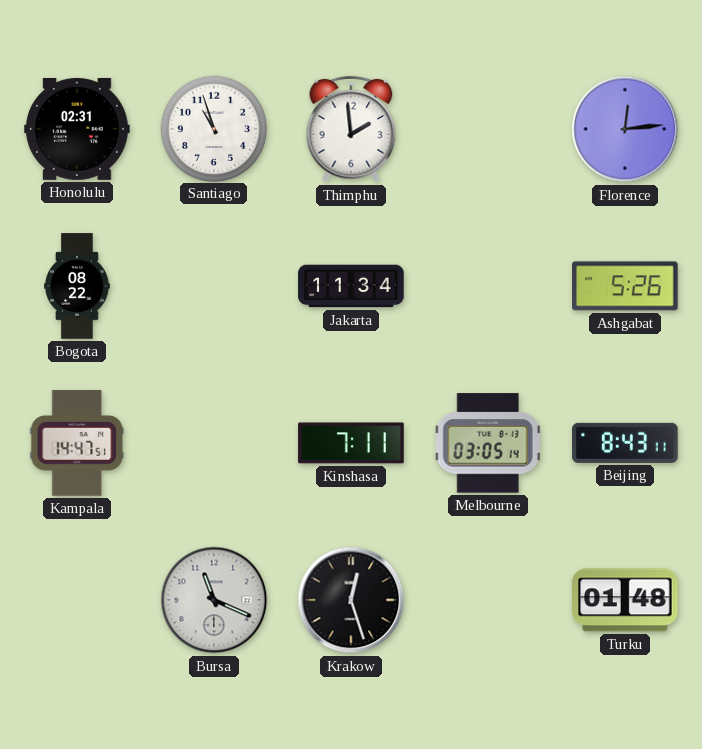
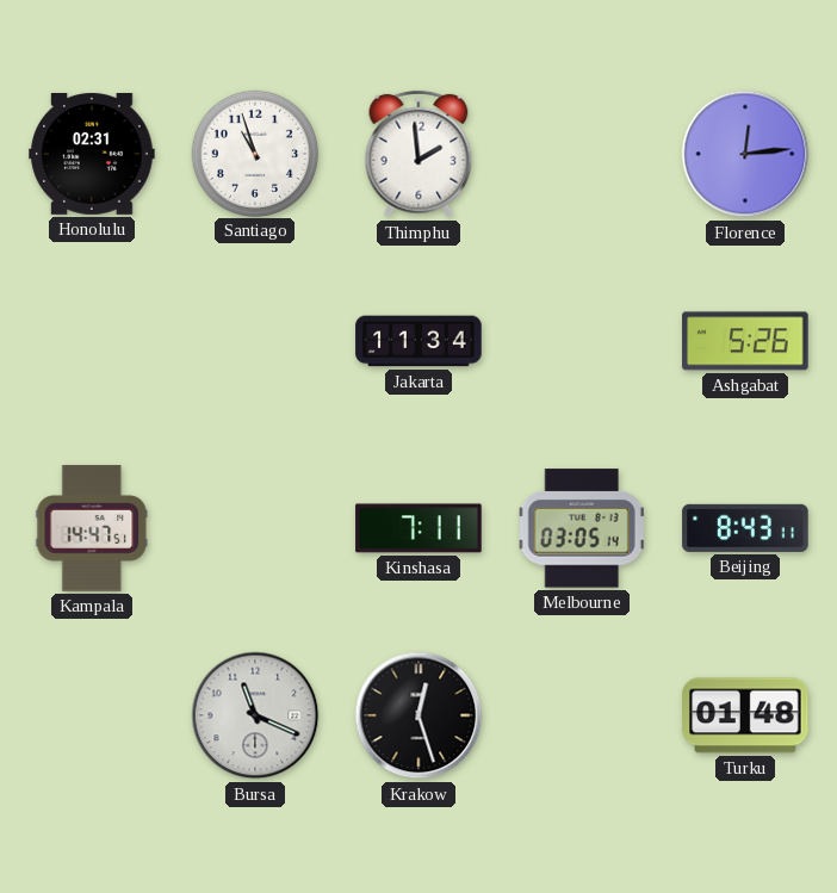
Bogota: 08:22 -> none (77, 286)
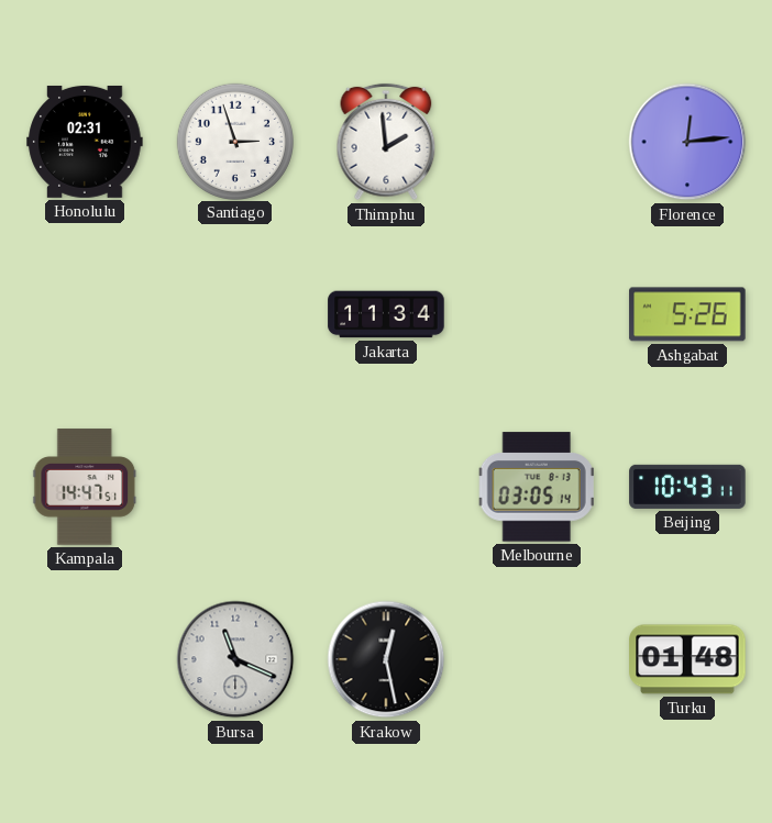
Santiago: 10:57 -> 2:57 (234, 141)
Kinshasa: 7:11 -> none (418, 528)
Beijing: 8:43 -> 10:43 (687, 487)
Krakow: 12:27 -> 12:28 (386, 659)
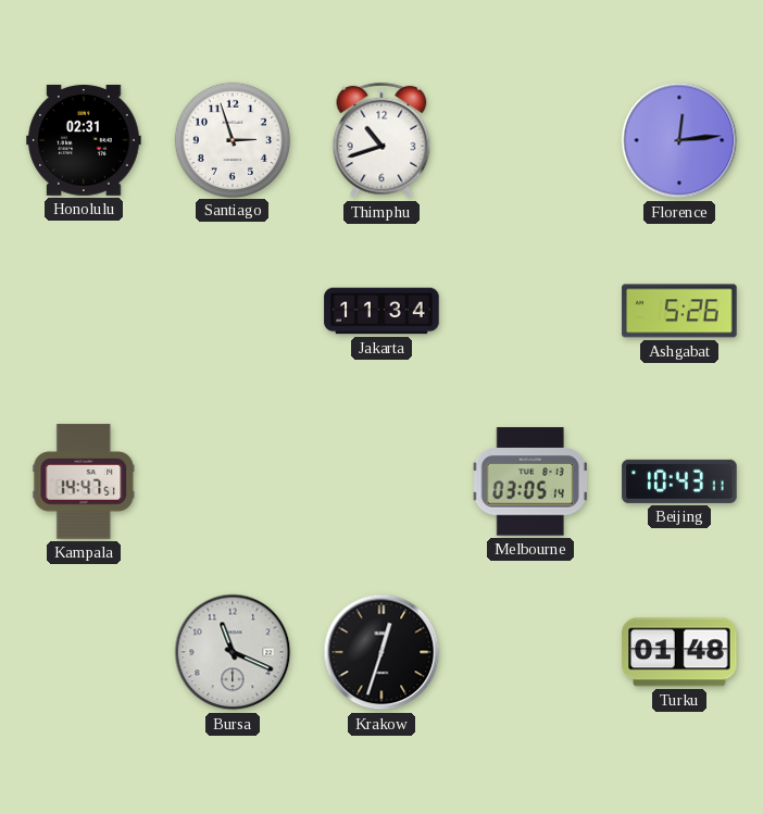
Thimphu: 1:59 -> 10:42 (381, 140)
Krakow: 12:28 -> 12:33 (381, 652)
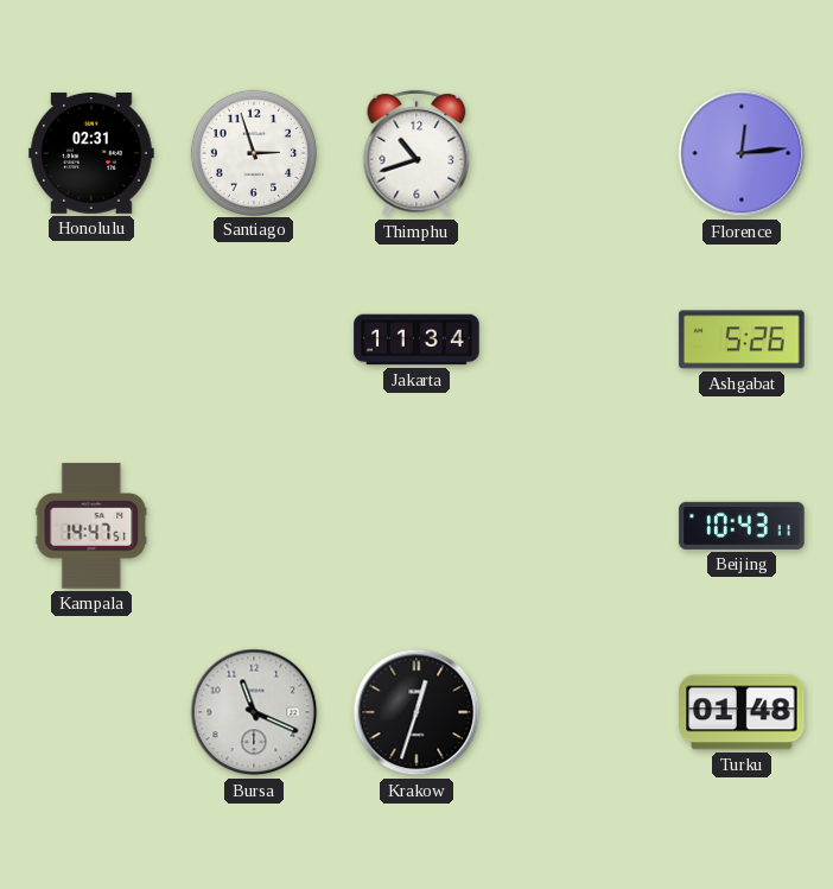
Melbourne: 03:05 -> none (530, 481)
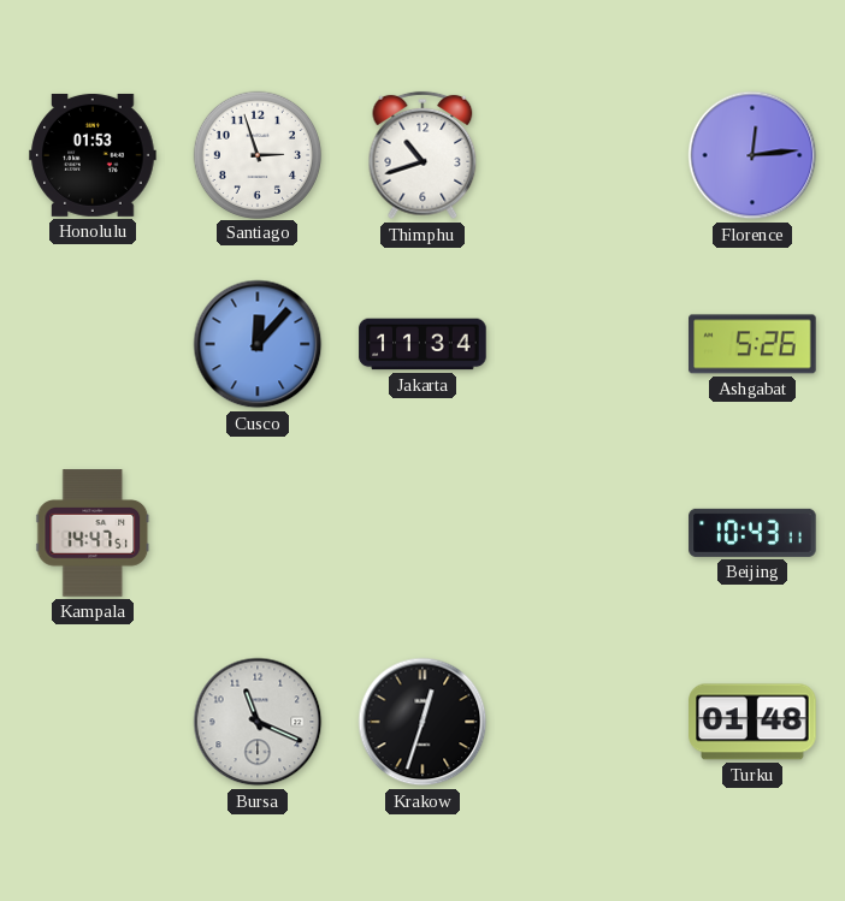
Honolulu: 02:31 -> 01:53 (93, 155)
Cusco: none -> 12:07 (258, 344)
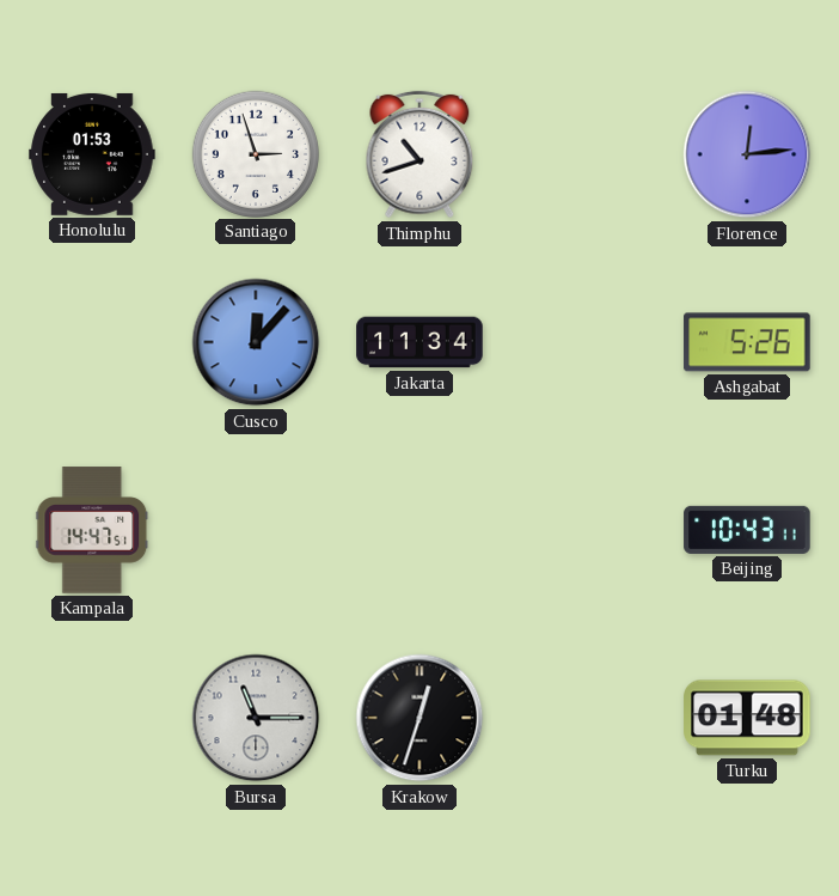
Bursa: 11:19 -> 11:15 (256, 718)
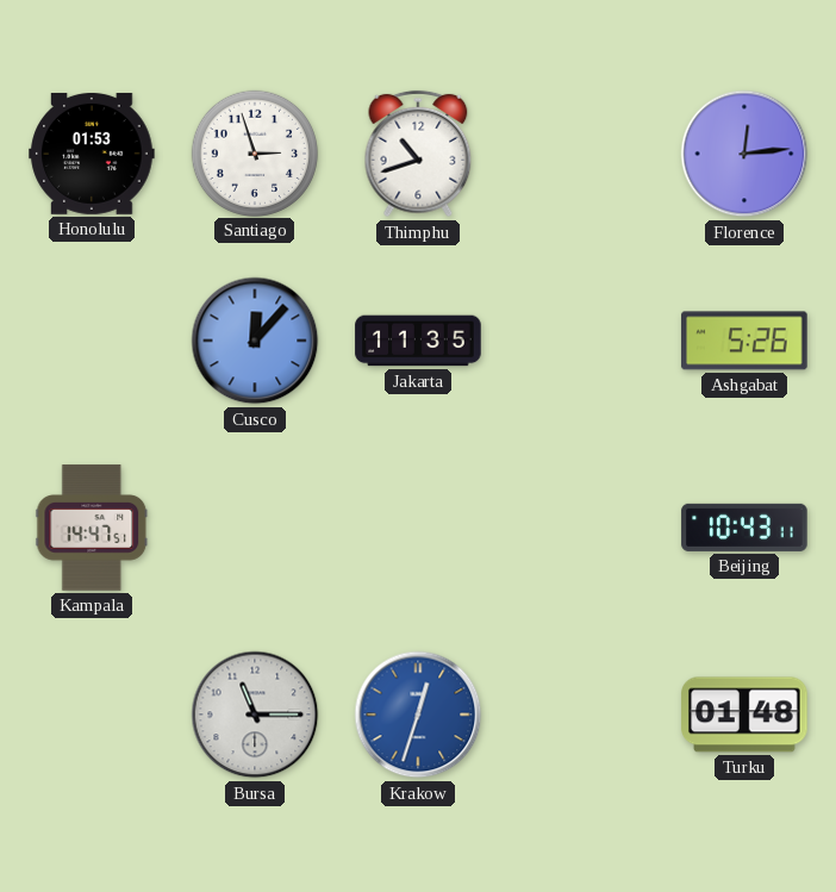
Jakarta: 11:34 -> 11:35 (418, 341)
Krakow dial: black -> blue (418, 715)
